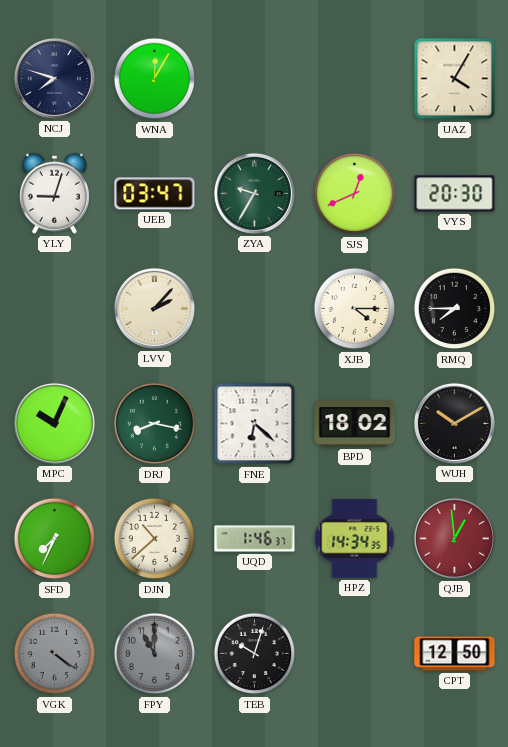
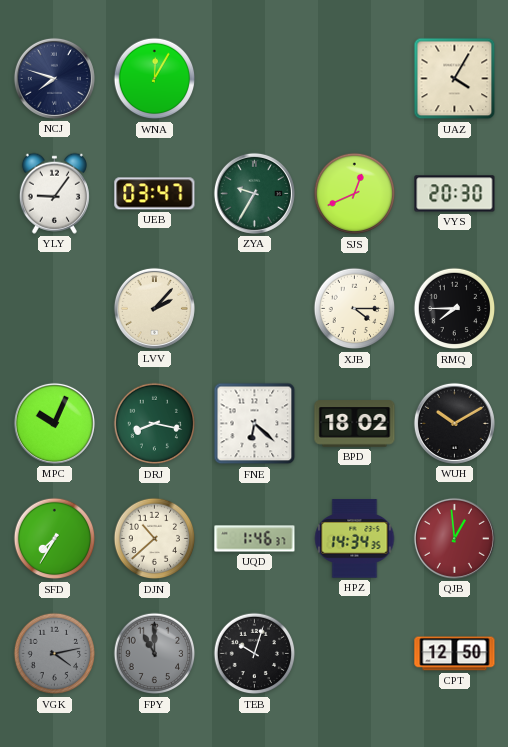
YLY: 9:03 -> 9:06 (54, 193)
SFD: 7:34 -> 7:35 (55, 539)
VGK: 4:21 -> 4:13 (55, 654)
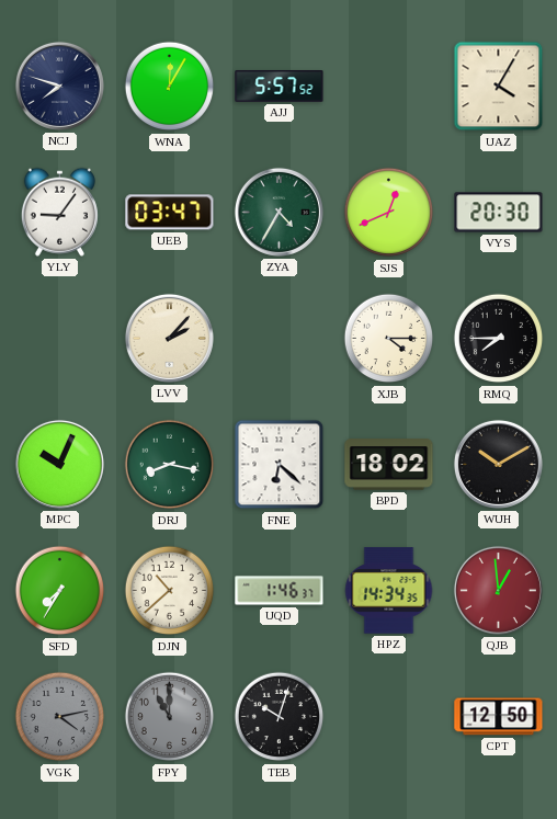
AJJ: none -> 5:57 (280, 87)
ZYA: 9:35 -> 4:35 (278, 212)
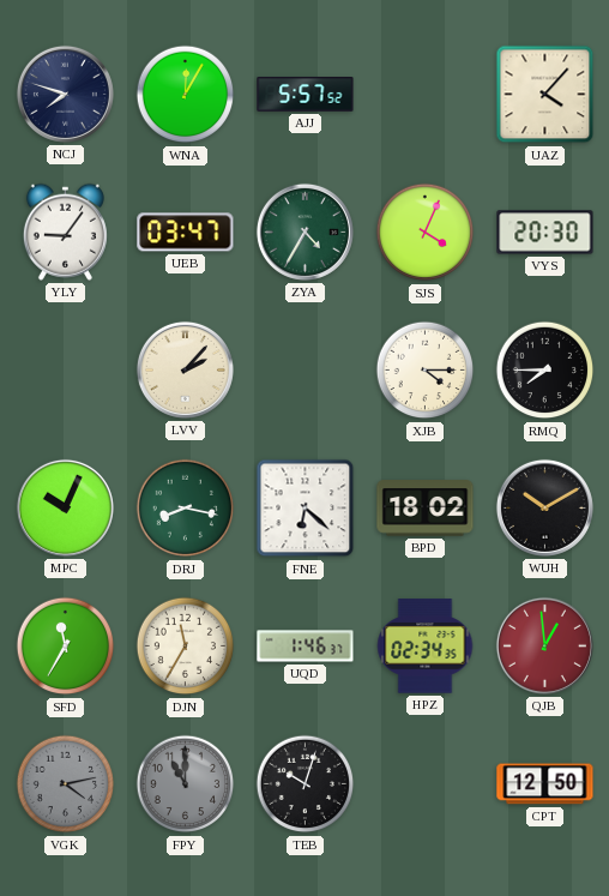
UAZ: 4:05 -> 4:07 (545, 95)
SJS: 12:41 -> 4:04 (426, 233)
SFD: 7:35 -> 11:35 (66, 647)
DJN: 10:38 -> 11:35 (186, 647)
HPZ: 14:34 -> 02:34 (426, 647)
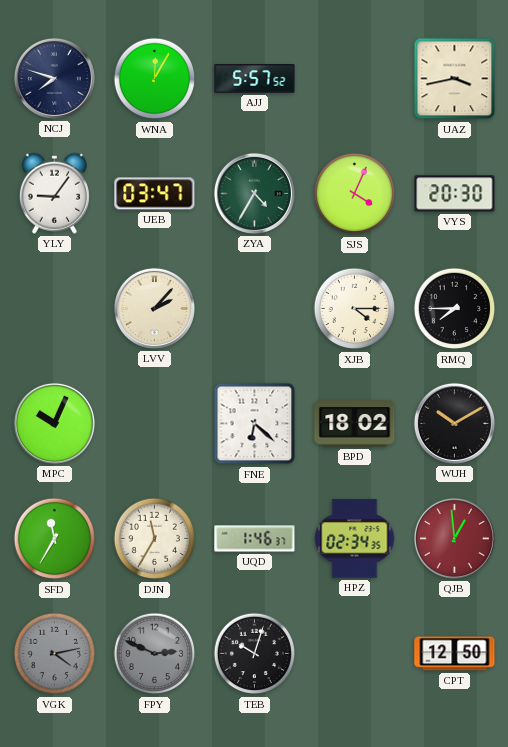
UAZ: 4:07 -> 3:43 (455, 79)
DRJ: 8:17 -> none (186, 509)
FPY: 11:00 -> 2:49 (155, 654)
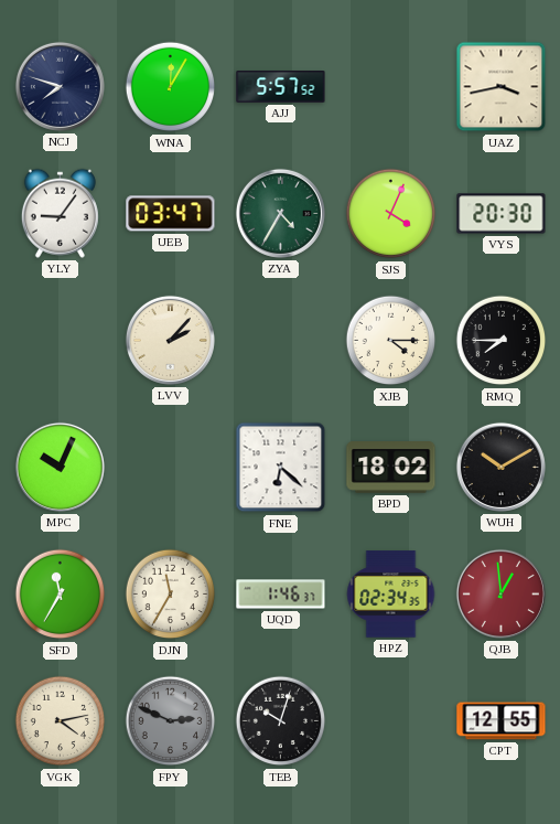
VGK dial: grey -> cream (61, 721)
CPT: 12:50 -> 12:55 (502, 721)
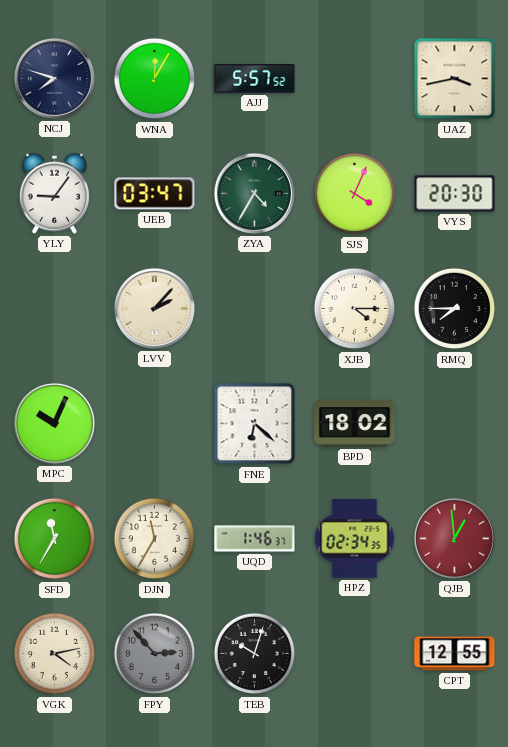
WUH: 10:10 -> none (500, 467)
FPY: 2:49 -> 2:53 (155, 654)
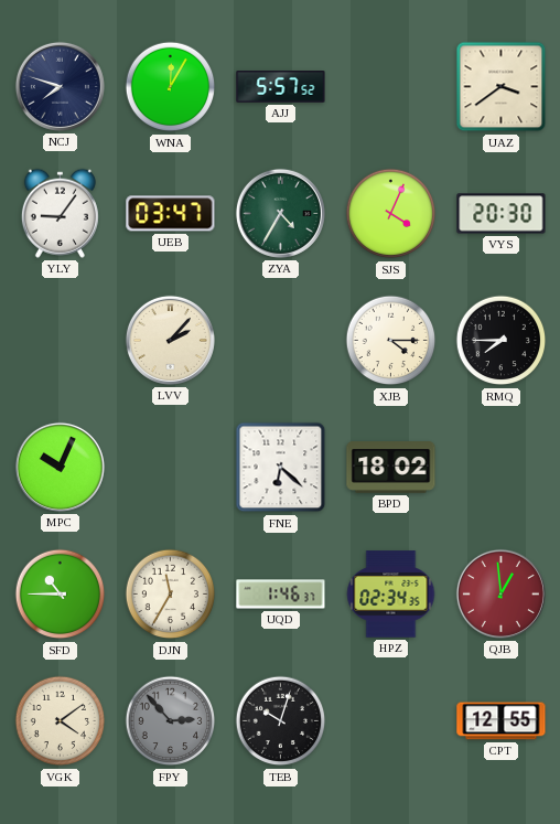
UAZ: 3:43 -> 3:39 (502, 87)
SFD: 11:35 -> 10:45 (61, 595)
VGK: 4:13 -> 4:09 (61, 721)
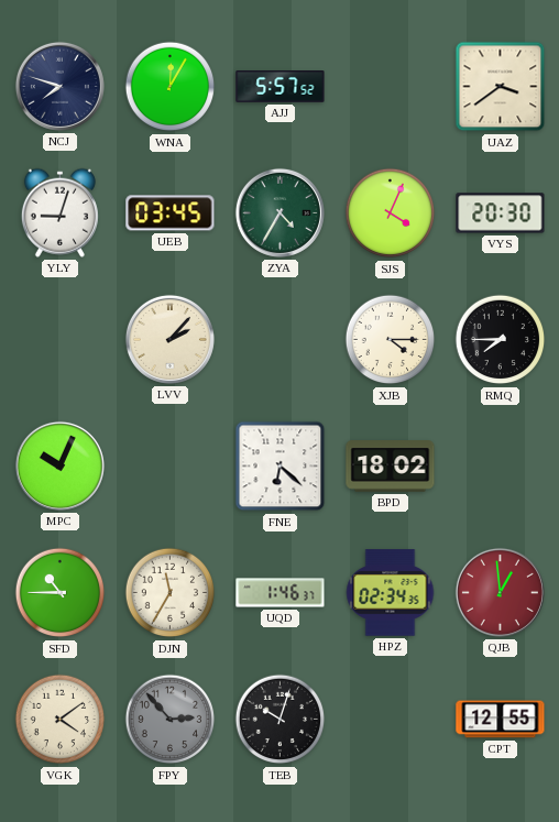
YLY: 9:06 -> 9:03 (59, 212)
UEB: 03:47 -> 03:45 (171, 213)
